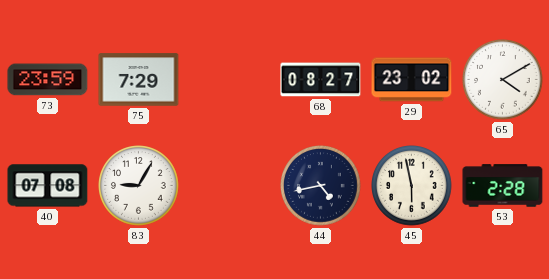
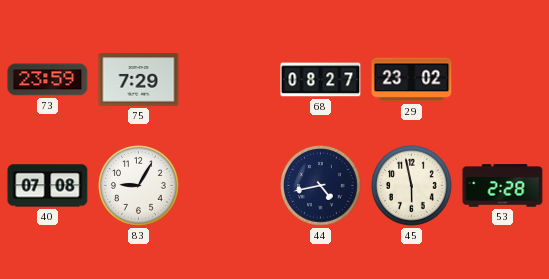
65: 4:10 -> none (503, 80)
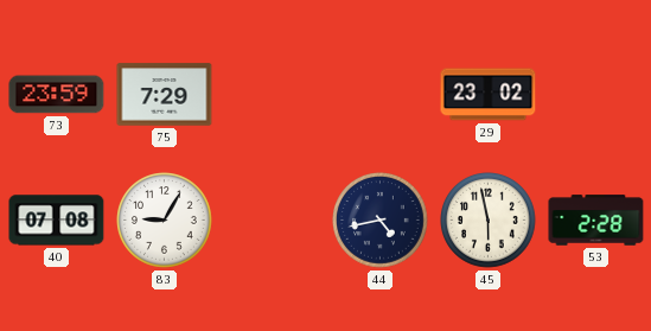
68: 08:27 -> none (321, 80)
